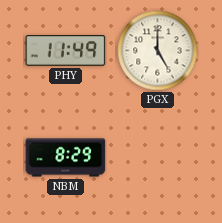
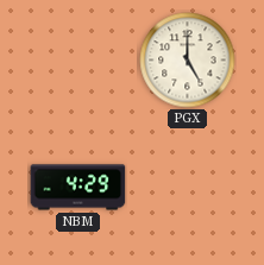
PHY: 11:49 -> none (66, 51)
NBM: 8:29 -> 4:29 (78, 188)
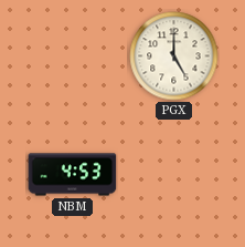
NBM: 4:29 -> 4:53 (73, 175)
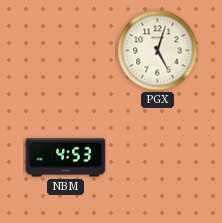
PGX: 5:00 -> 5:03 (158, 51)
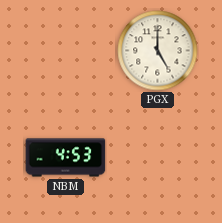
PGX: 5:03 -> 5:00 (158, 51)
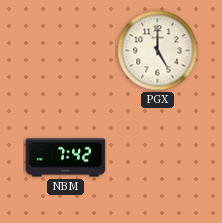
NBM: 4:53 -> 7:42 (66, 158)
